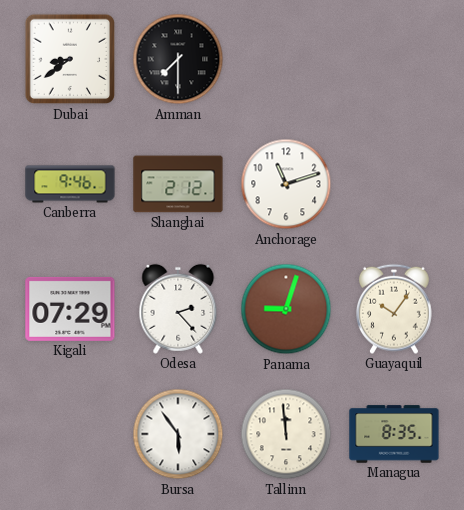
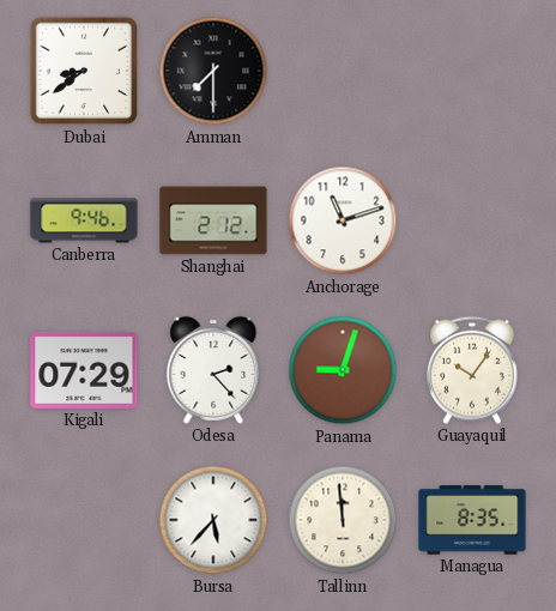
Bursa: 5:54 -> 5:37 (213, 520)
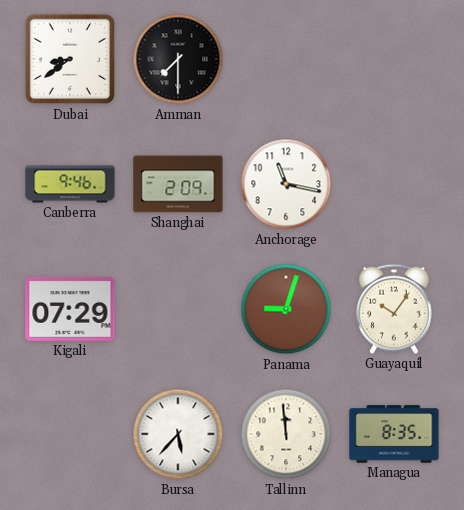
Shanghai: 2:12 -> 2:09 (178, 184)
Anchorage: 11:12 -> 11:17 (286, 184)
Odesa: 2:23 -> none (213, 370)
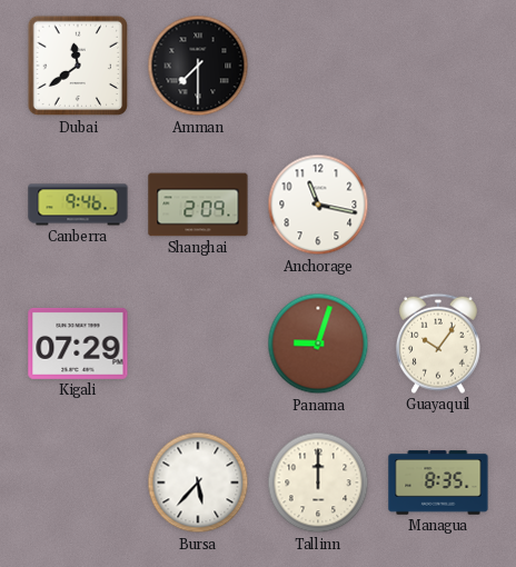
Dubai: 8:39 -> 11:39 (78, 66)
Tallinn: 11:59 -> 12:00 (318, 483)
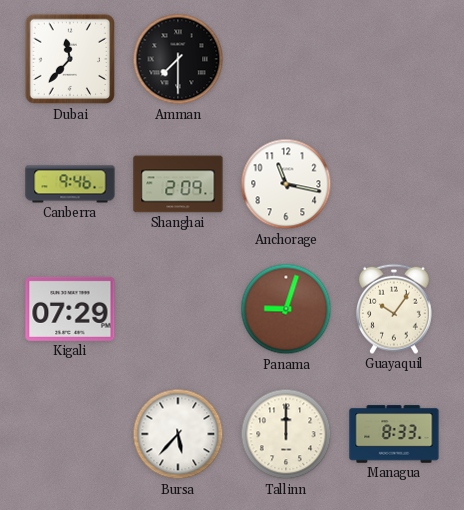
Dubai: 11:39 -> 11:37 (70, 59)
Managua: 8:35 -> 8:33 (394, 434)
